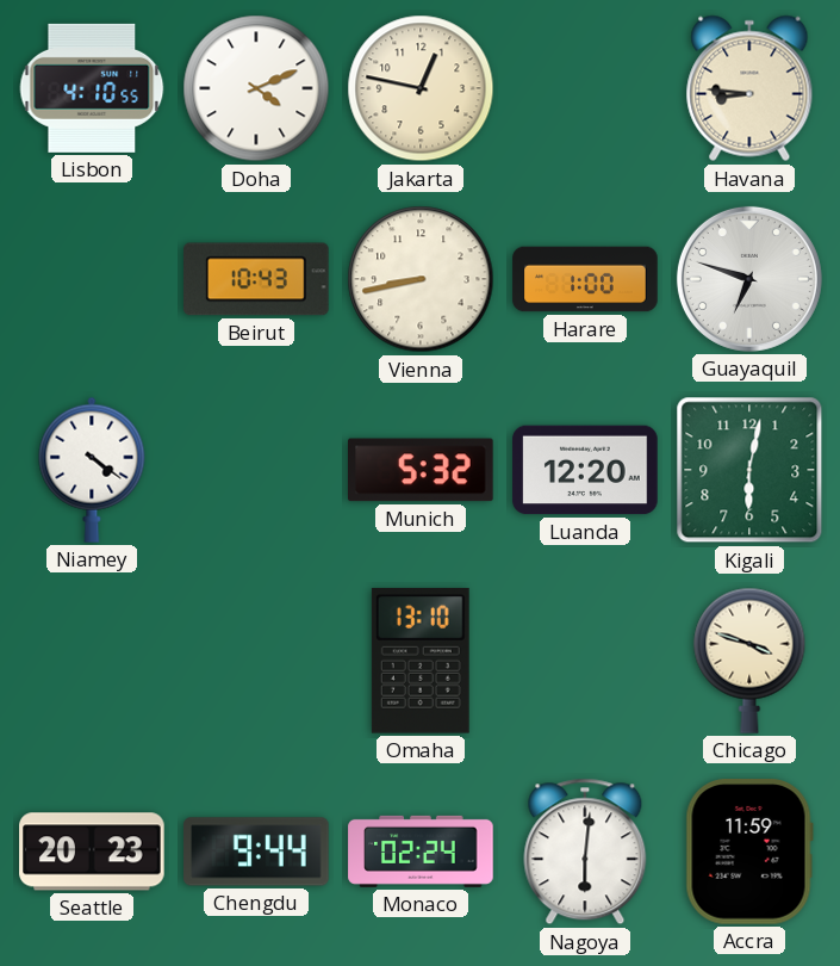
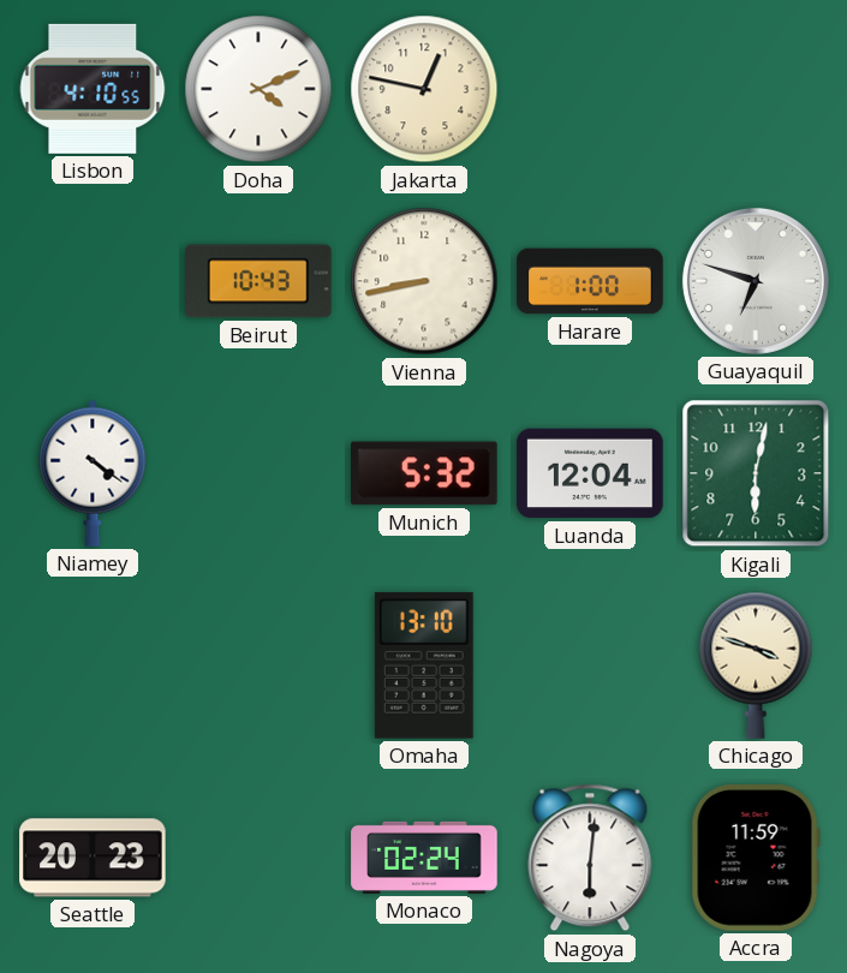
Havana: 8:46 -> none (749, 88)
Luanda: 12:20 -> 12:04 (590, 473)
Chengdu: 9:44 -> none (256, 852)
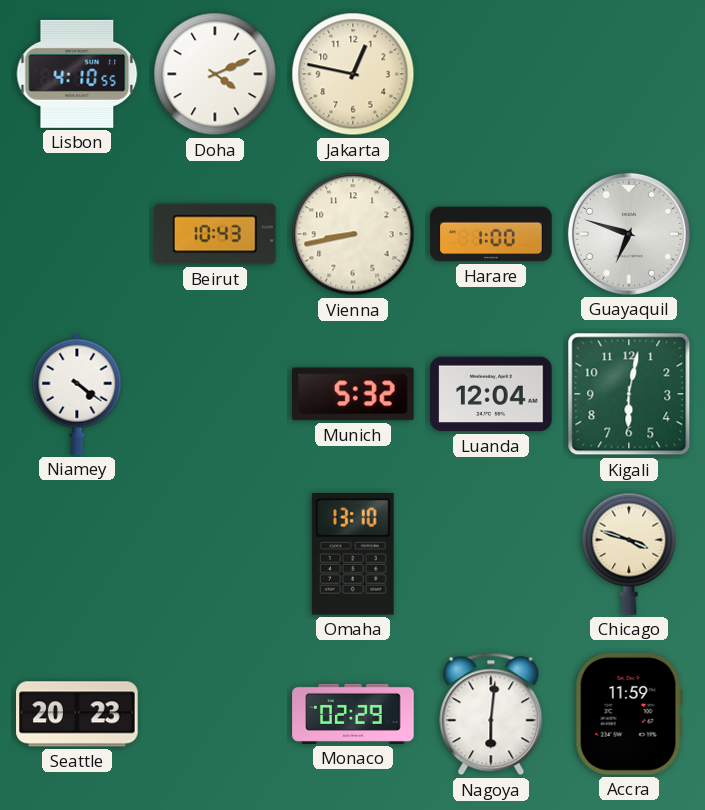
Monaco: 02:24 -> 02:29 (353, 714)
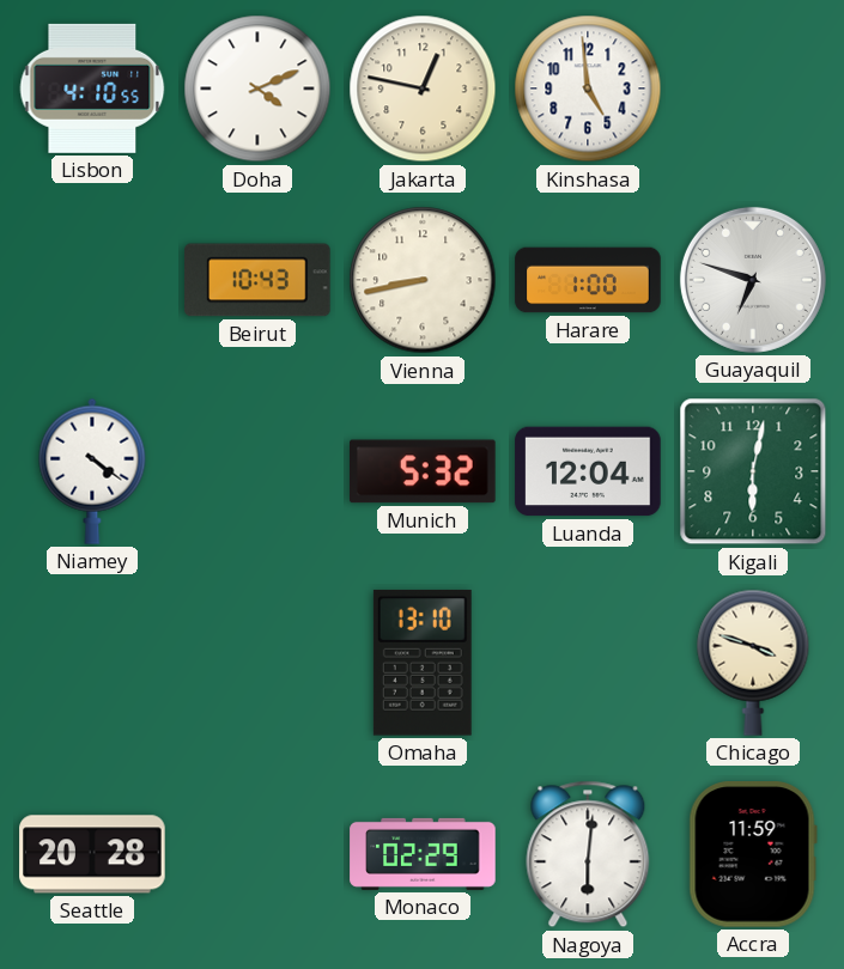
Kinshasa: none -> 4:59 (588, 89)
Seattle: 20:23 -> 20:28 (92, 854)
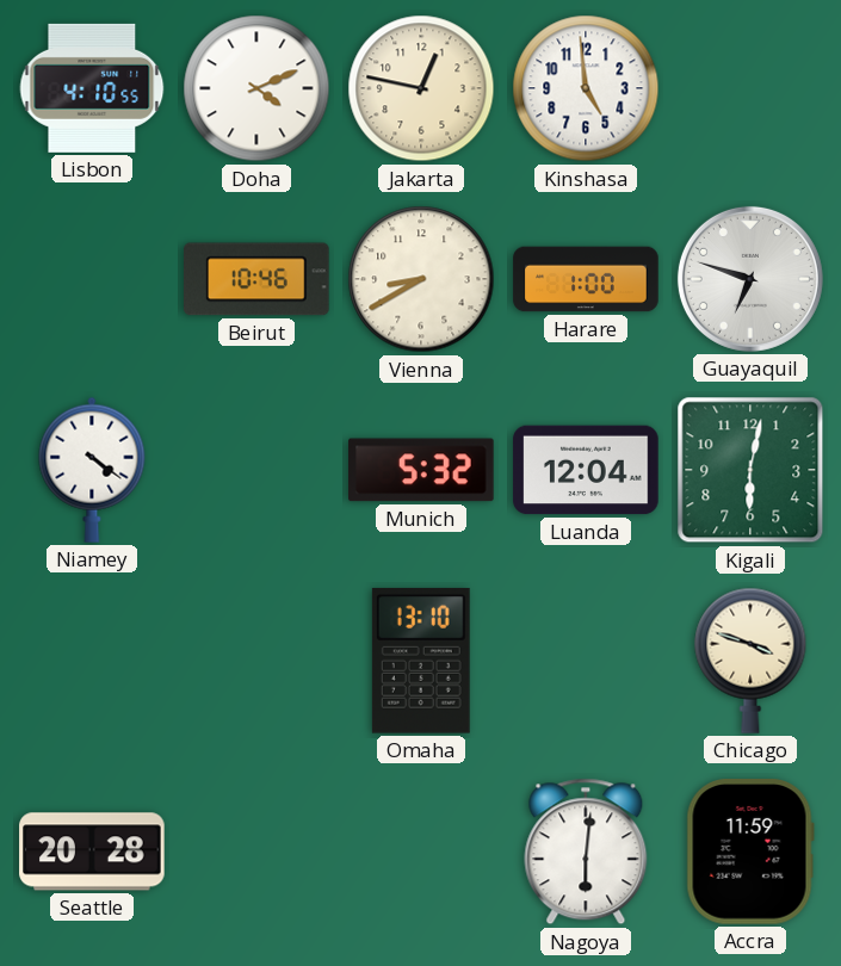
Beirut: 10:43 -> 10:46 (256, 279)
Vienna: 8:43 -> 8:40 (421, 279)
Monaco: 02:29 -> none (423, 854)
